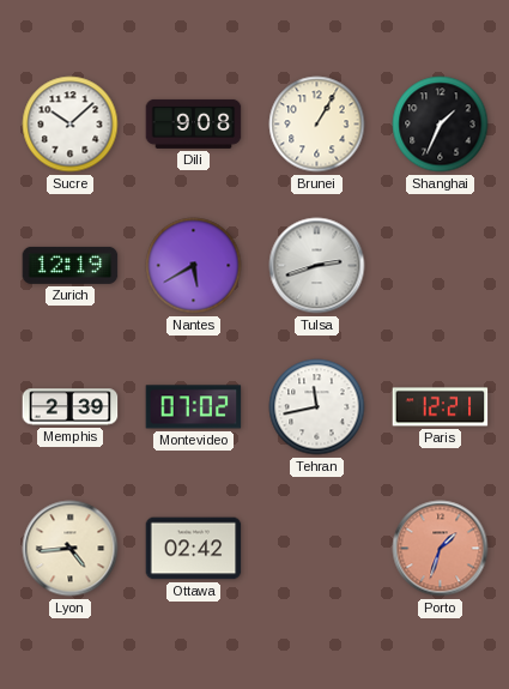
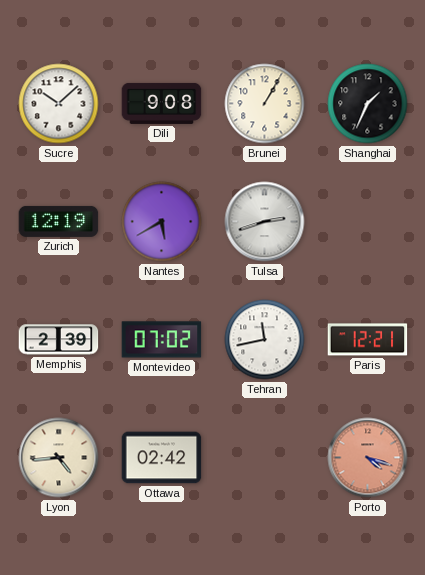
Porto: 1:33 -> 4:18 (368, 458)
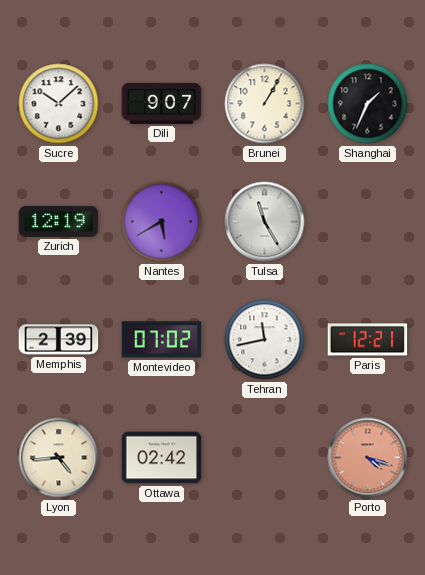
Dili: 9:08 -> 9:07 (162, 103)
Tulsa: 2:42 -> 11:25 (265, 222)
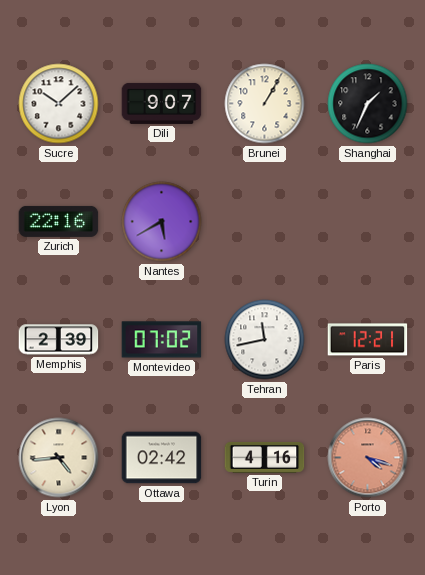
Zurich: 12:19 -> 22:16 (59, 221)
Tulsa: 11:25 -> none (265, 222)
Turin: none -> 4:16 (265, 457)
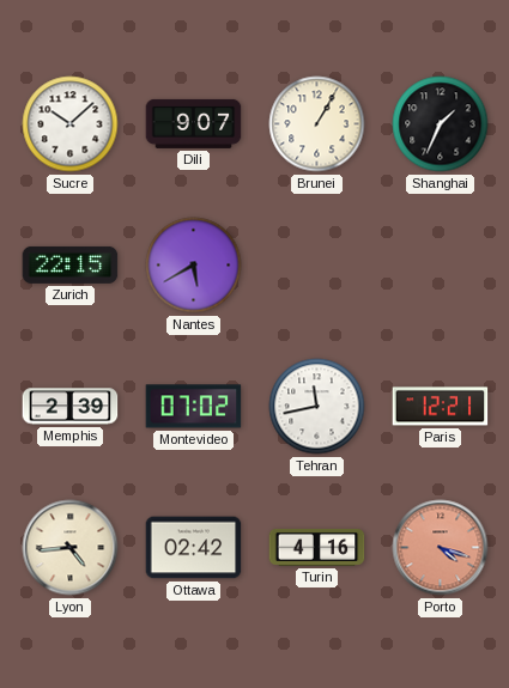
Zurich: 22:16 -> 22:15 (71, 264)
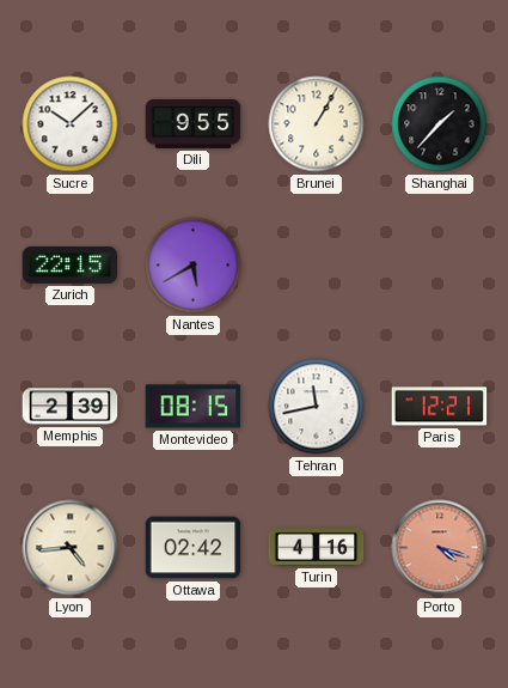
Dili: 9:07 -> 9:55 (194, 123)
Shanghai: 1:34 -> 1:37 (440, 124)
Montevideo: 07:02 -> 08:15 (194, 407)
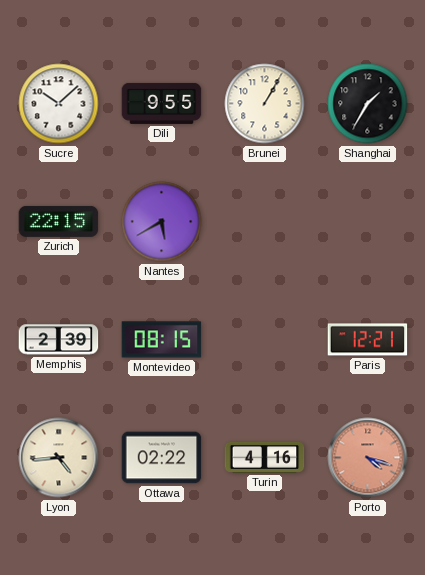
Shanghai: 1:37 -> 1:35 (368, 104)
Tehran: 11:43 -> none (317, 407)
Ottawa: 02:42 -> 02:22 (162, 458)
